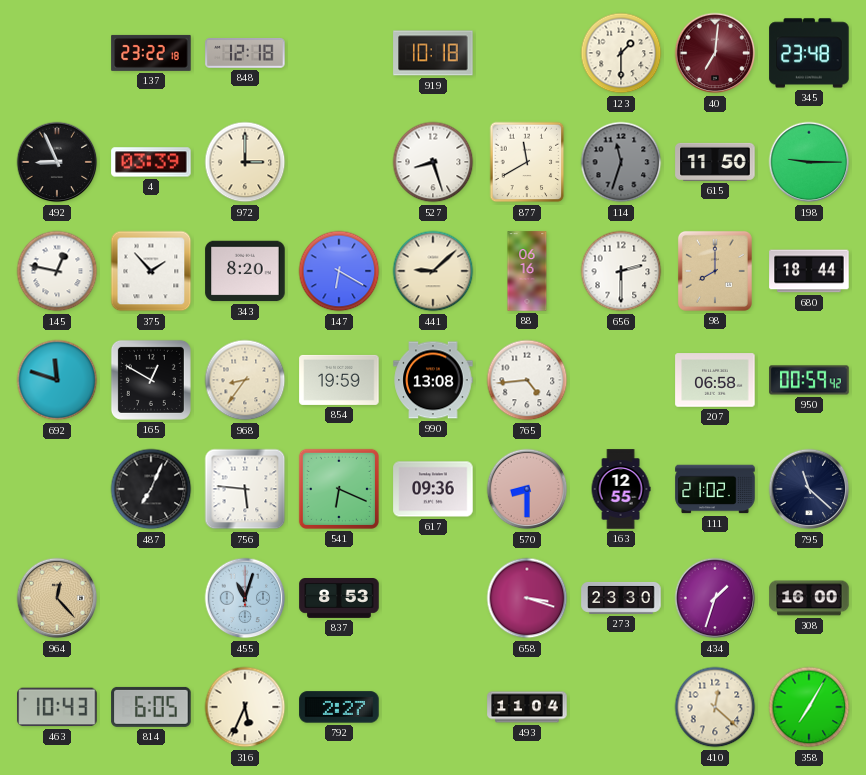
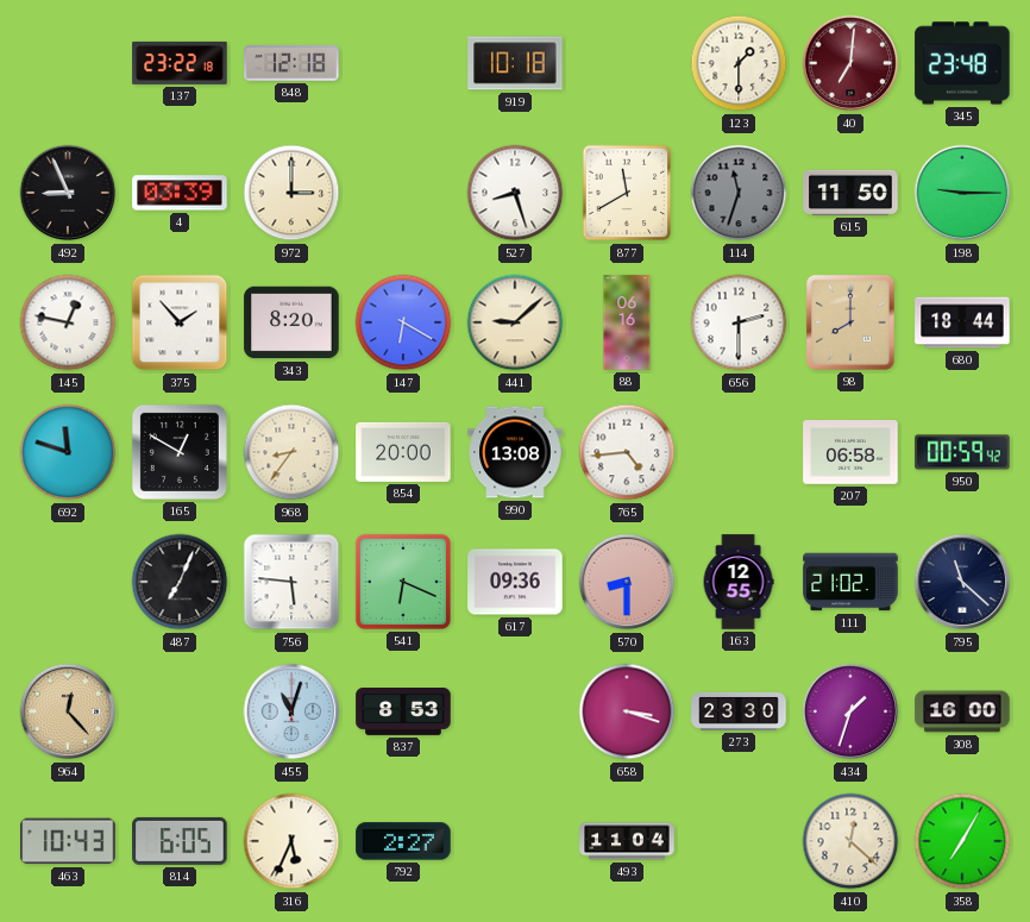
854: 19:59 -> 20:00 (403, 452)
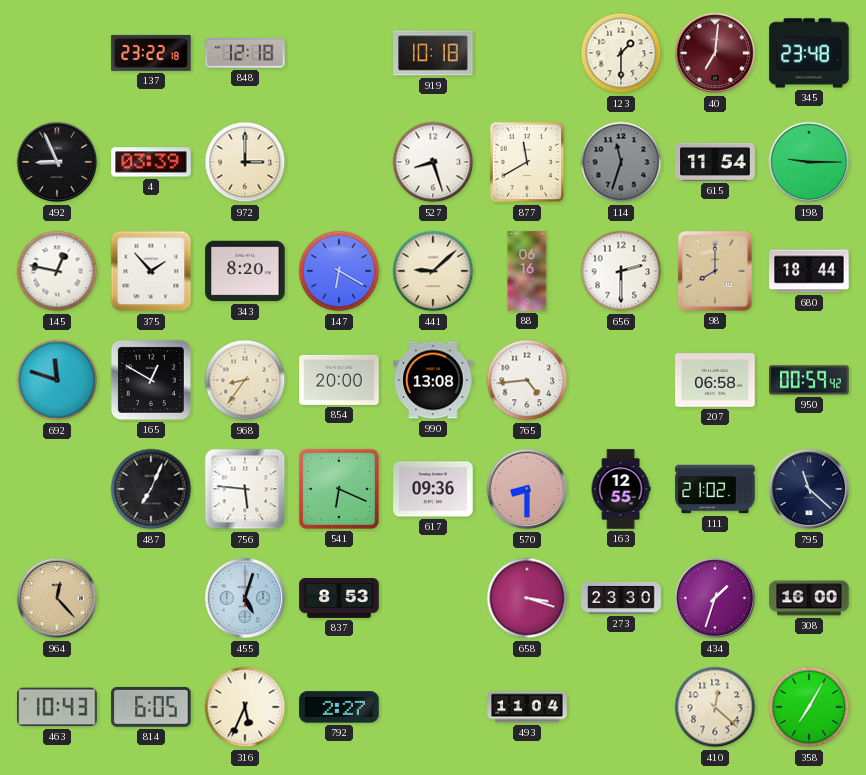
615: 11:50 -> 11:54 (715, 162)
455: 11:03 -> 5:03 (245, 598)
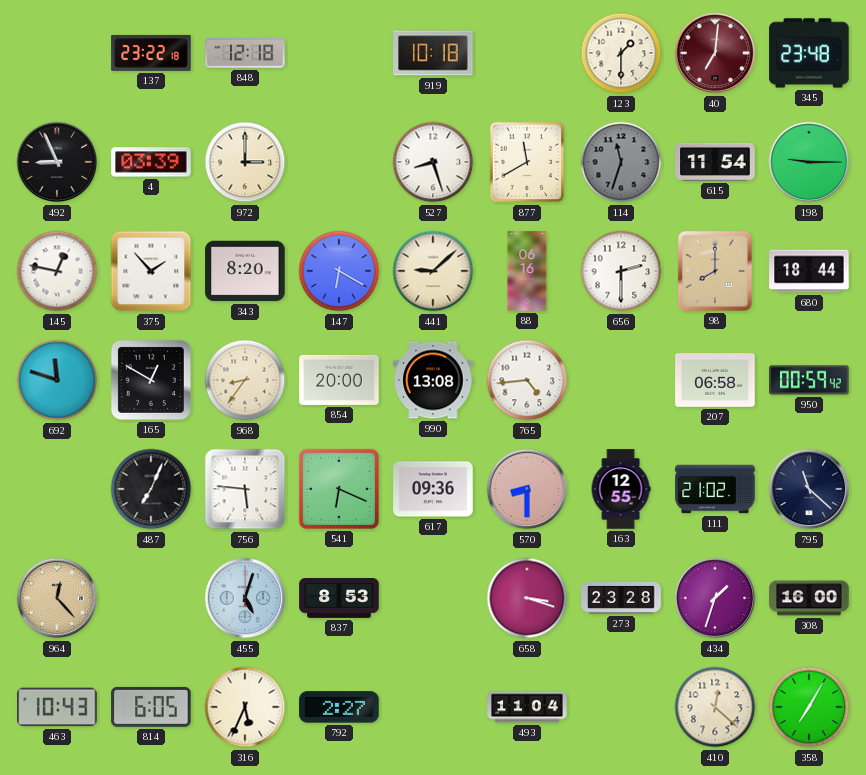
273: 23:30 -> 23:28 (621, 598)
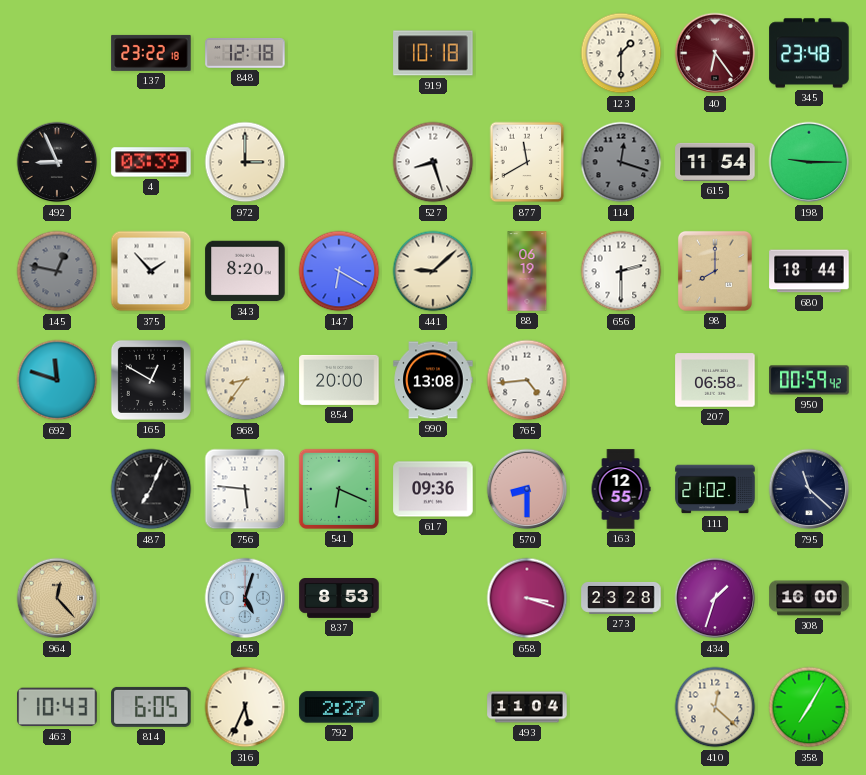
40: 7:01 -> 6:24 (715, 53)
114: 11:33 -> 12:18 (621, 162)
145 dial: white -> grey (57, 271)
88: 06:16 -> 06:19 (527, 271)
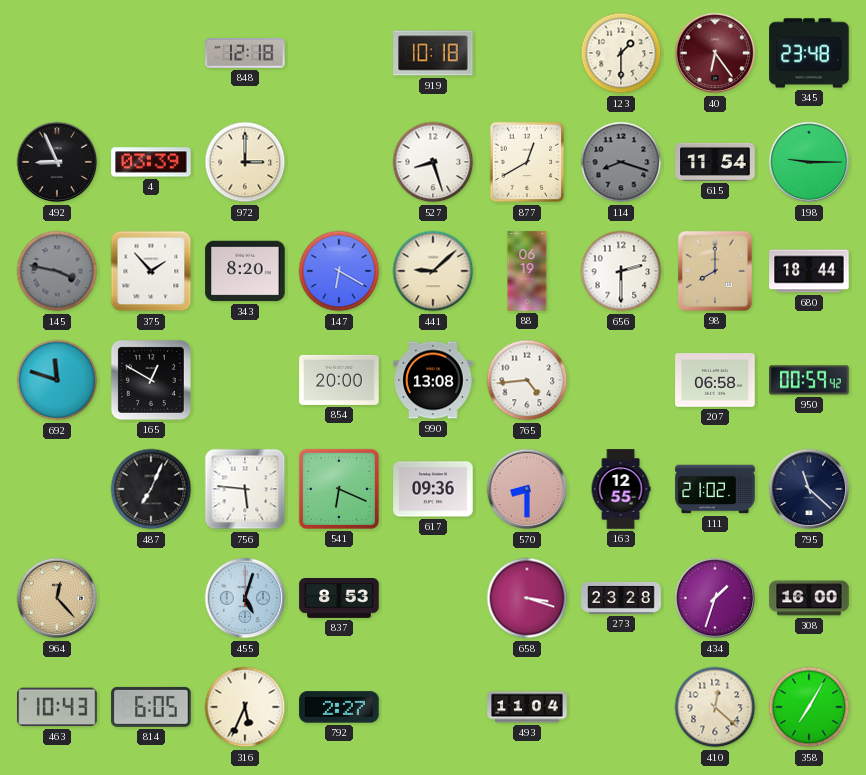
137: 23:22 -> none (151, 53)
877: 11:40 -> 12:40 (527, 162)
114: 12:18 -> 8:18 (621, 162)
145: 12:47 -> 3:47 (57, 271)
968: 8:36 -> none (245, 380)
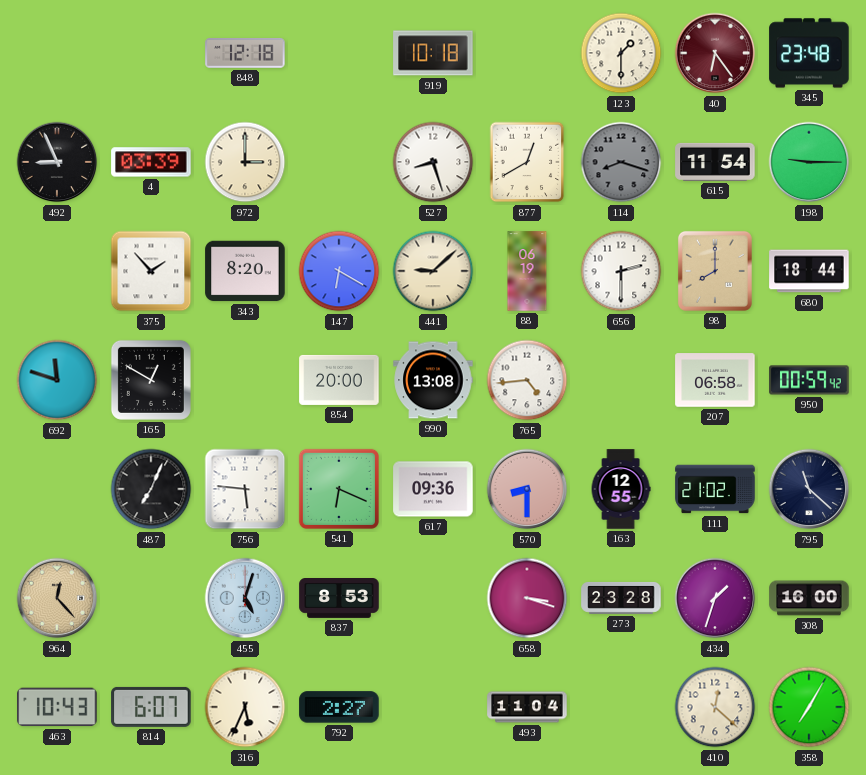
145: 3:47 -> none (57, 271)
814: 6:05 -> 6:07 (151, 707)
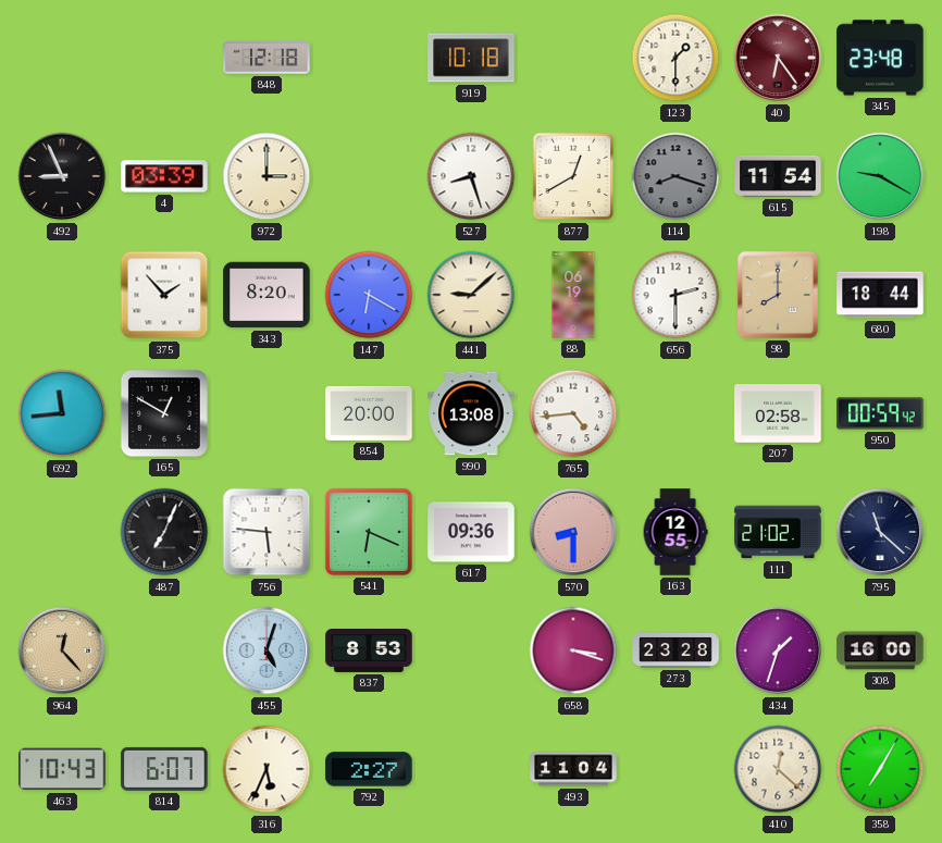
198: 9:15 -> 9:20 (880, 176)
692: 11:48 -> 11:44 (62, 413)
207: 06:58 -> 02:58 (778, 413)
